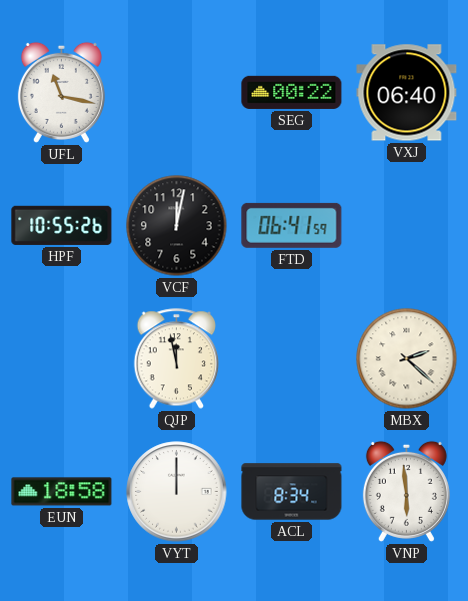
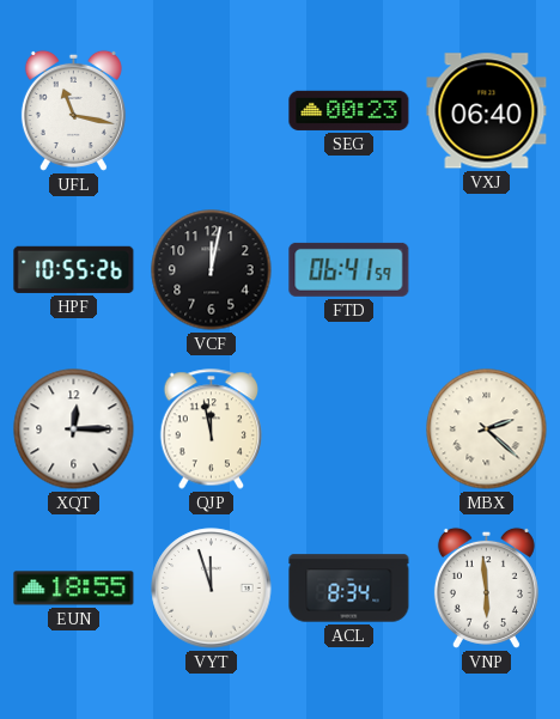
SEG: 00:22 -> 00:23 (349, 110)
XQT: none -> 12:15 (74, 429)
EUN: 18:58 -> 18:55 (74, 589)
VYT: 12:00 -> 11:57 (212, 589)
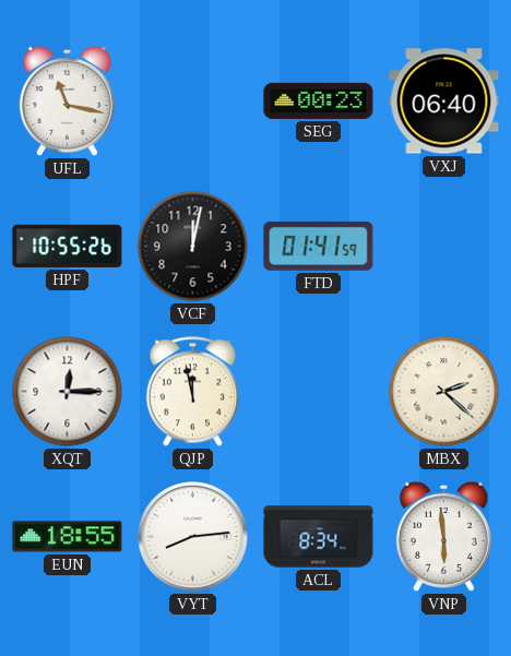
FTD: 06:41 -> 01:41 (319, 246)
VYT: 11:57 -> 8:14 (193, 537)
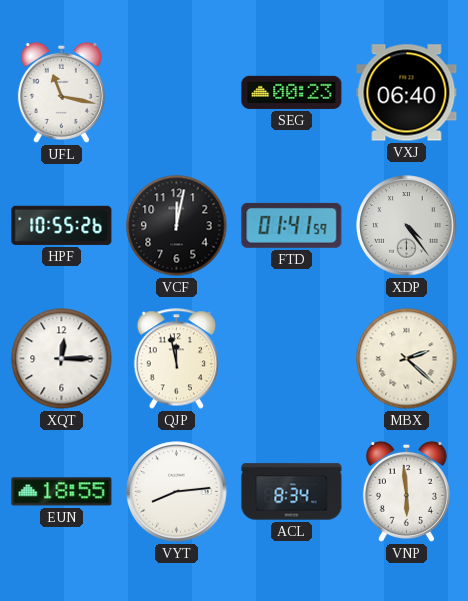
XDP: none -> 4:24 (407, 226)
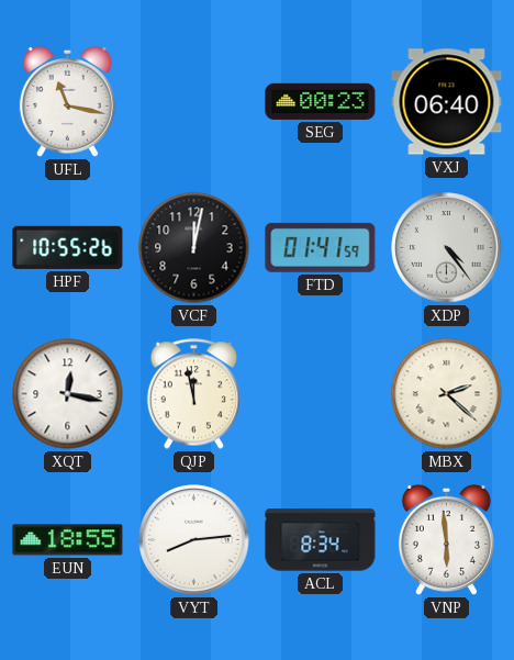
XQT: 12:15 -> 12:17 (68, 394)
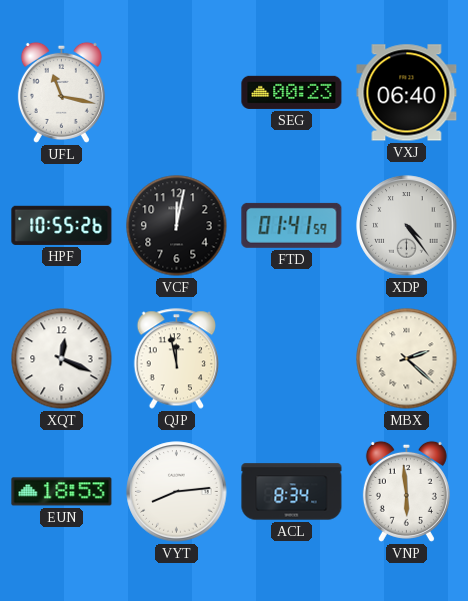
XQT: 12:17 -> 12:19 (62, 359)
EUN: 18:55 -> 18:53 (62, 492)
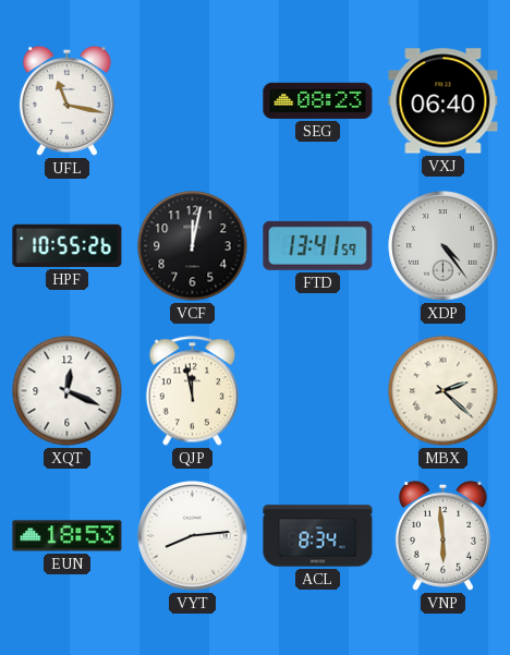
SEG: 00:23 -> 08:23 (318, 100)
FTD: 01:41 -> 13:41 (318, 245)
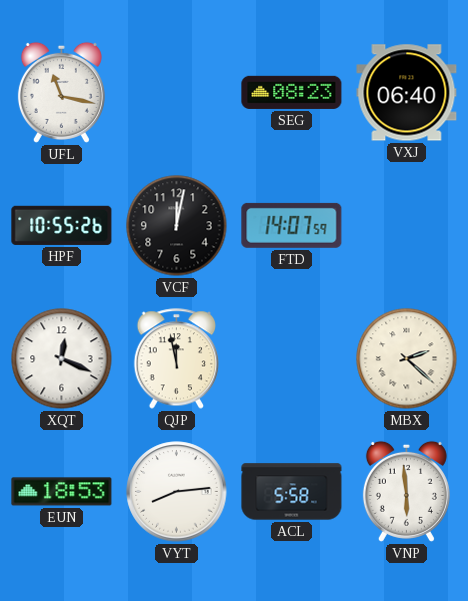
FTD: 13:41 -> 14:07 (292, 225)
XDP: 4:24 -> none (444, 246)
ACL: 8:34 -> 5:58 (292, 492)
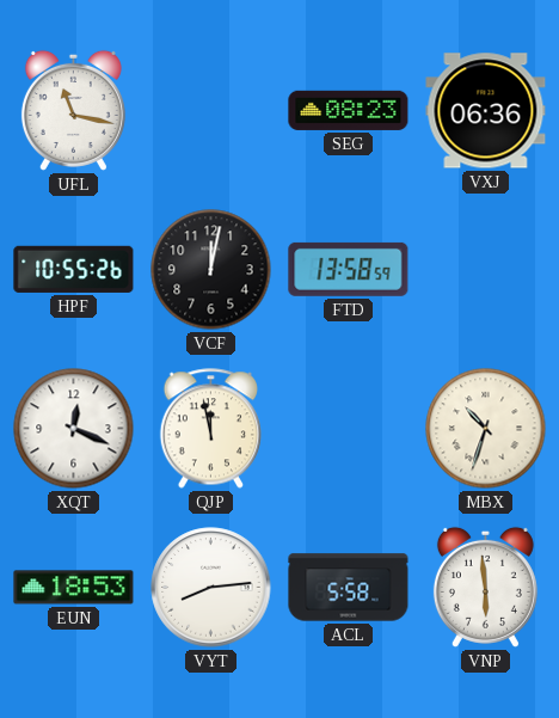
VXJ: 06:40 -> 06:36 (486, 111)
FTD: 14:07 -> 13:58 (349, 269)
MBX: 2:22 -> 10:33 (486, 429)
